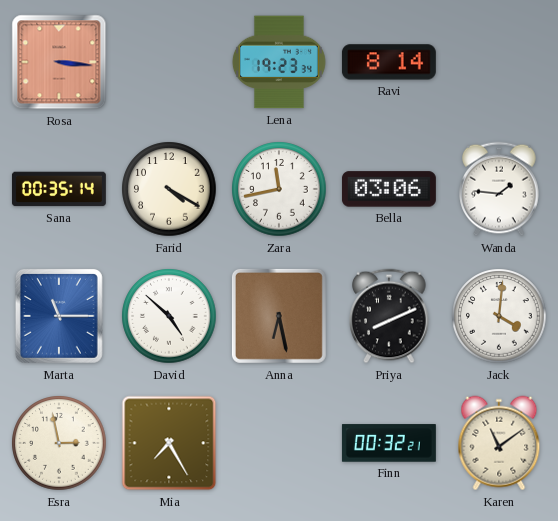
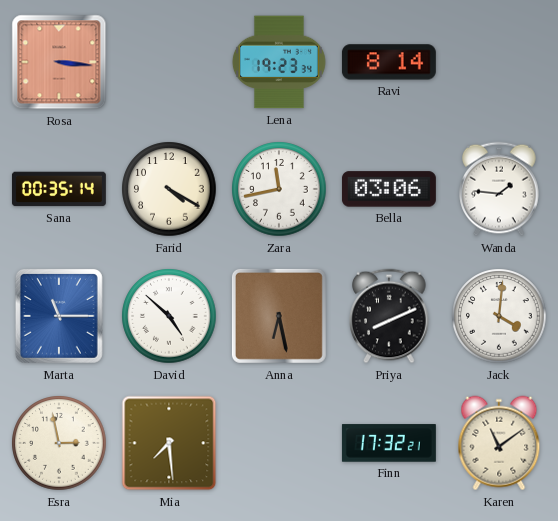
Mia: 7:25 -> 7:29 (169, 443)
Finn: 00:32 -> 17:32 (389, 443)
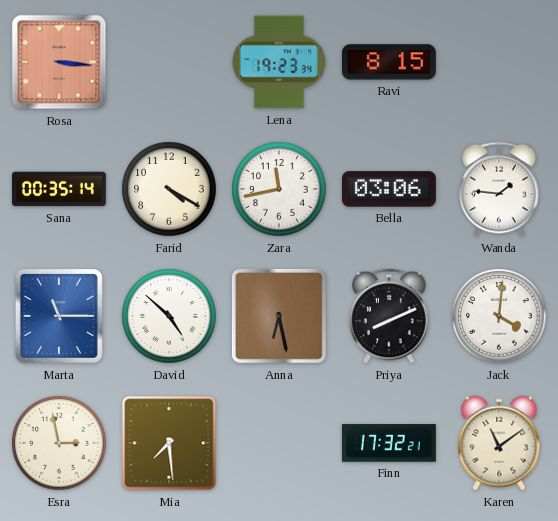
Ravi: 8:14 -> 8:15 (389, 62)
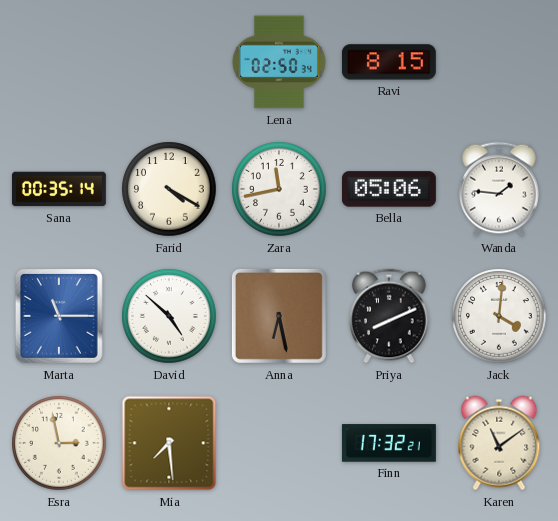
Rosa: 3:16 -> none (59, 62)
Lena: 19:23 -> 02:50 (279, 62)
Bella: 03:06 -> 05:06 (389, 189)
